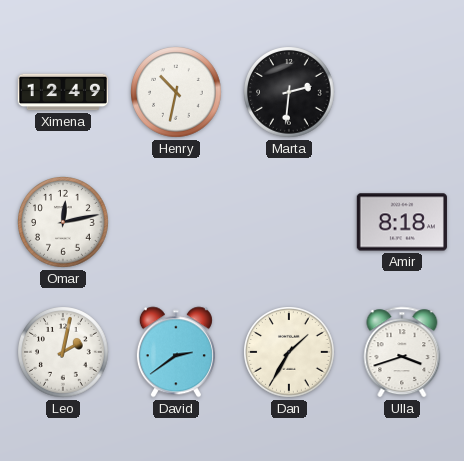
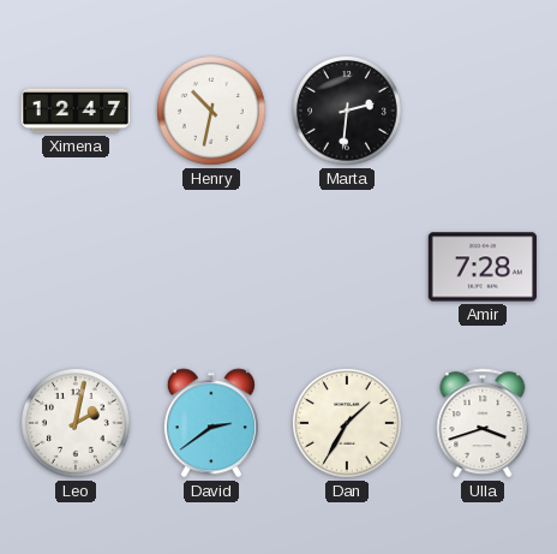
Ximena: 12:49 -> 12:47 (74, 111)
Omar: 12:13 -> none (64, 223)
Amir: 8:18 -> 7:28 (483, 267)
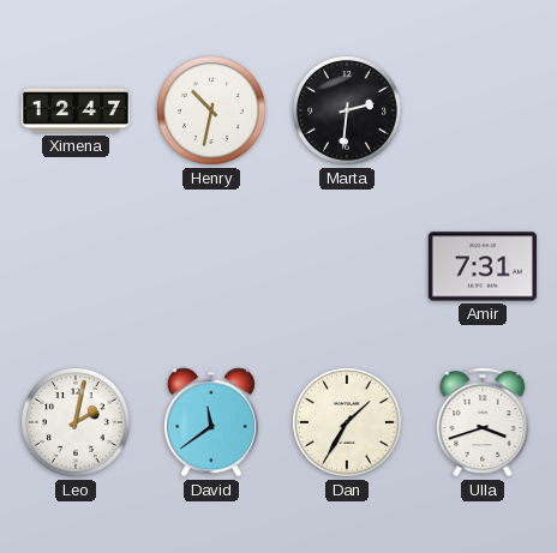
Amir: 7:28 -> 7:31 (483, 266)
David: 2:39 -> 11:39 (211, 422)
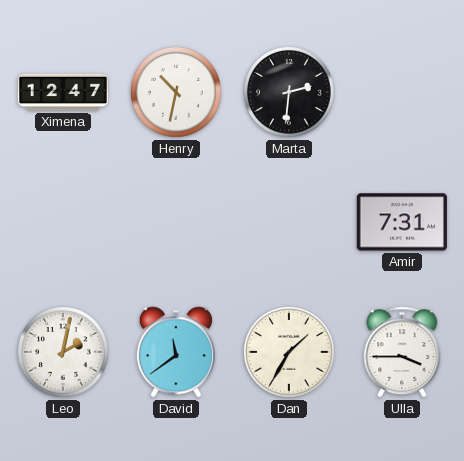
Ulla: 3:42 -> 3:45 (402, 352)
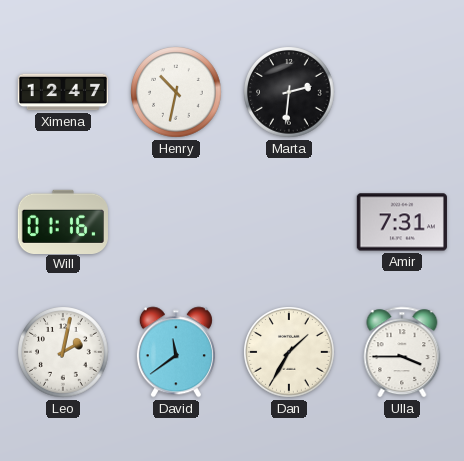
Will: none -> 01:16 (63, 221)
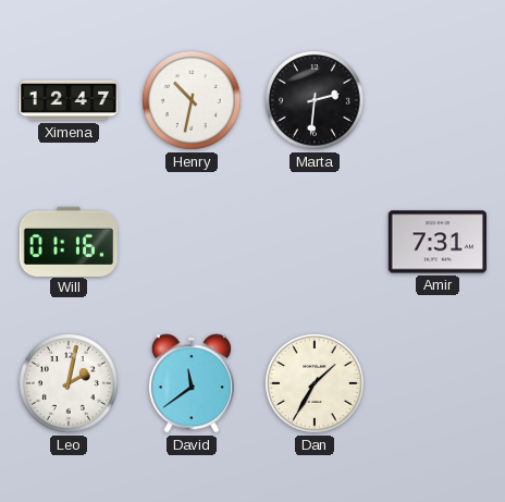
Ulla: 3:45 -> none (402, 352)
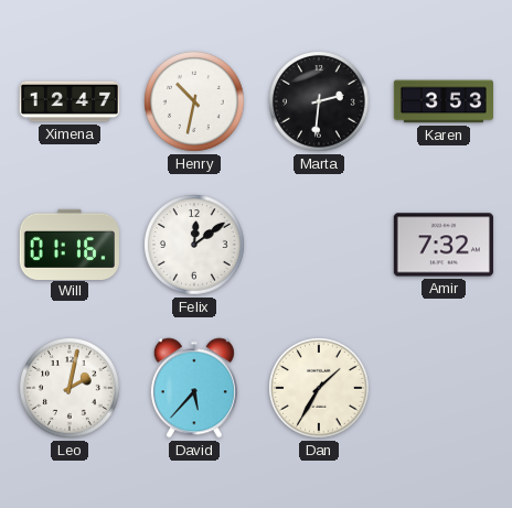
Karen: none -> 3:53 (442, 101)
Felix: none -> 12:09 (195, 246)
Amir: 7:31 -> 7:32 (444, 245)
David: 11:39 -> 5:37 (194, 388)
